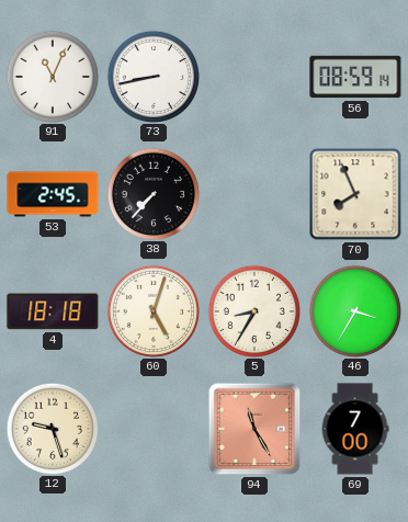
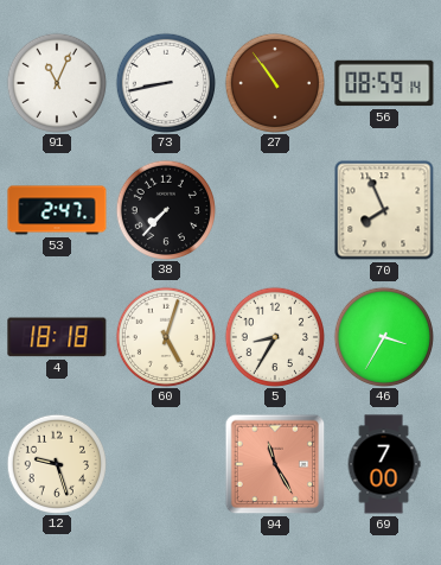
27: none -> 10:54 (274, 82)
53: 2:45 -> 2:47 (57, 210)
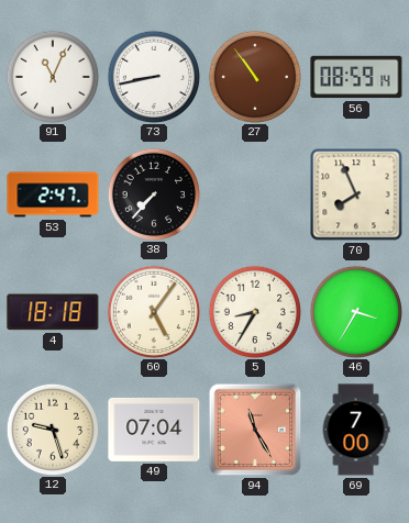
60: 5:03 -> 5:06 (153, 311)
49: none -> 07:04 (154, 430)
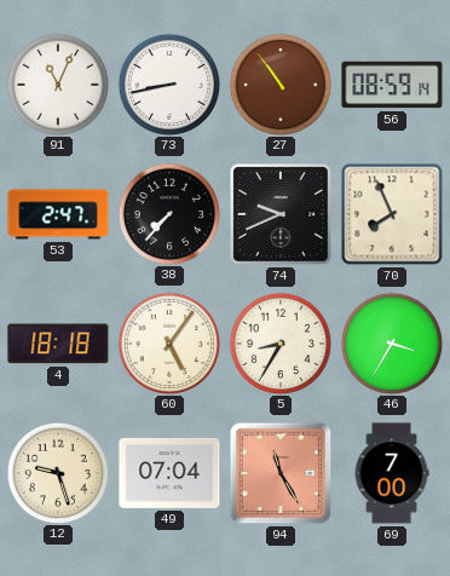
74: none -> 9:41 (282, 215)
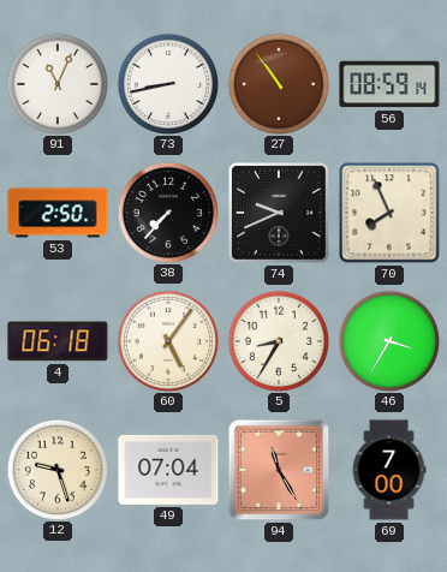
53: 2:47 -> 2:50 (58, 213)
4: 18:18 -> 06:18 (58, 341)
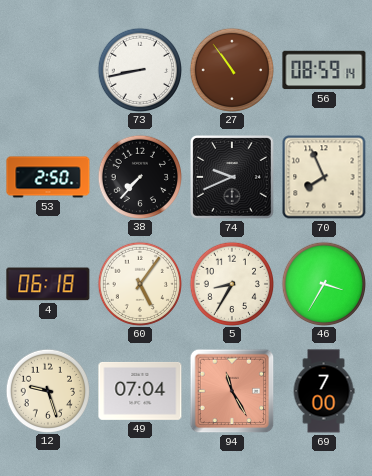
91: 11:04 -> none (56, 83)
